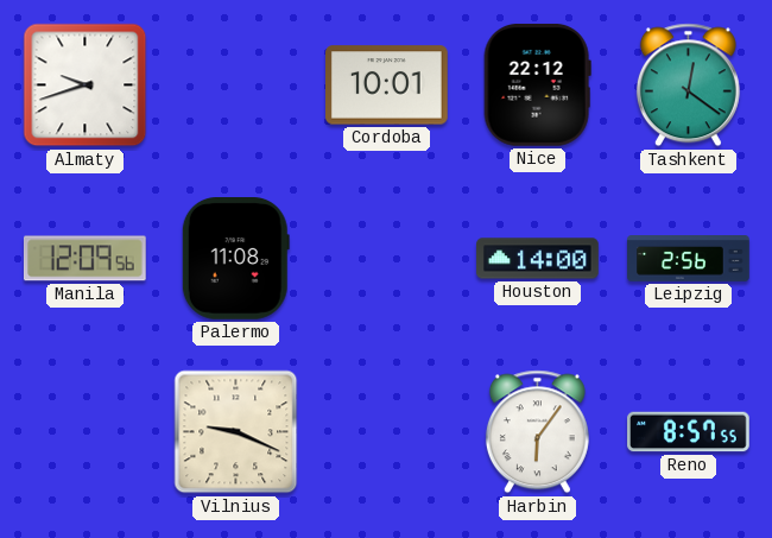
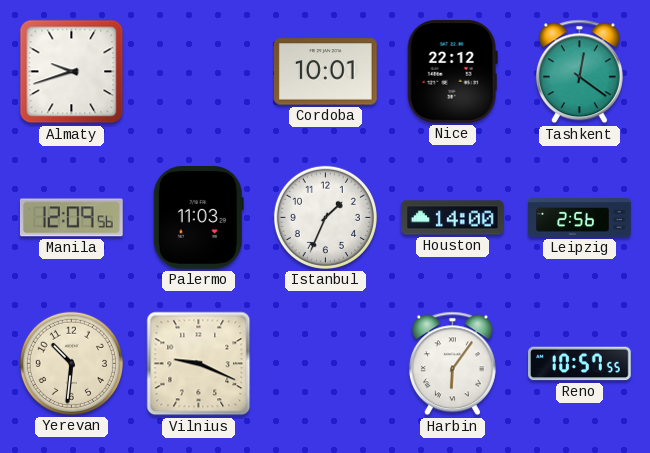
Palermo: 11:08 -> 11:03 (198, 218)
Istanbul: none -> 1:34 (325, 217)
Yerevan: none -> 10:31 (71, 363)
Reno: 8:57 -> 10:57 (580, 364)
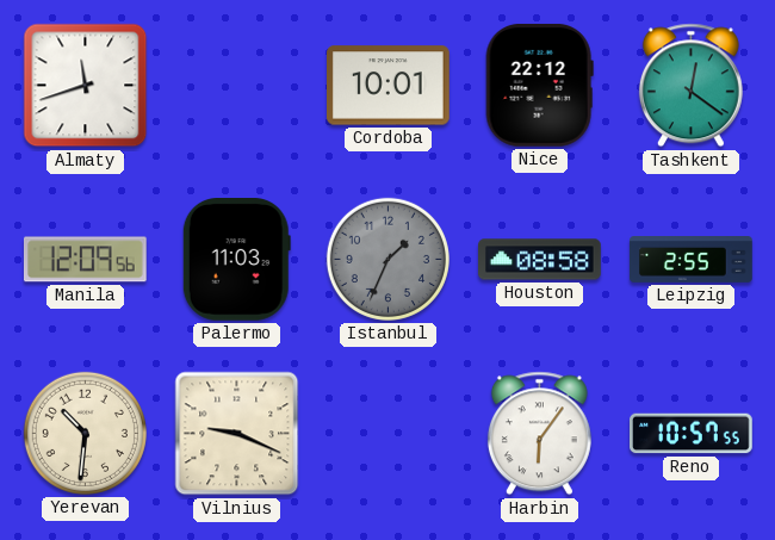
Almaty: 9:42 -> 11:42 (86, 86)
Istanbul dial: white -> grey (387, 259)
Houston: 14:00 -> 08:58 (540, 260)
Leipzig: 2:56 -> 2:55 (692, 260)
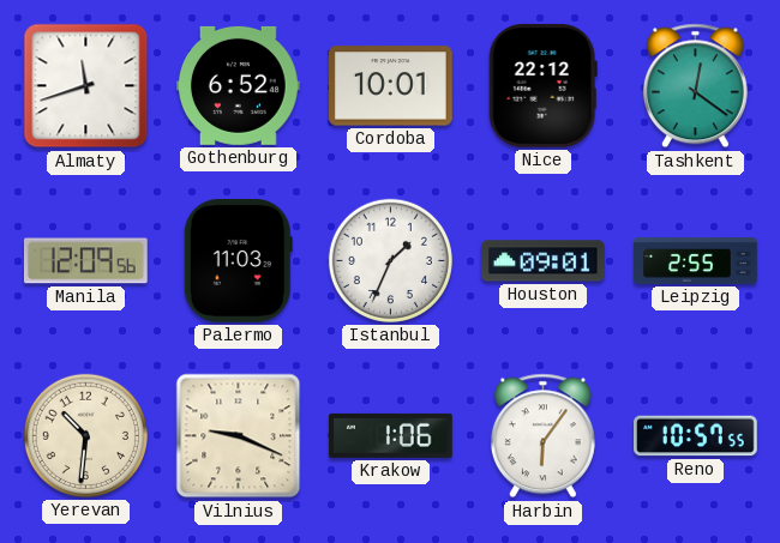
Gothenburg: none -> 6:52 (239, 85)
Istanbul dial: grey -> white (390, 260)
Houston: 08:58 -> 09:01 (544, 261)
Krakow: none -> 1:06 (391, 435)
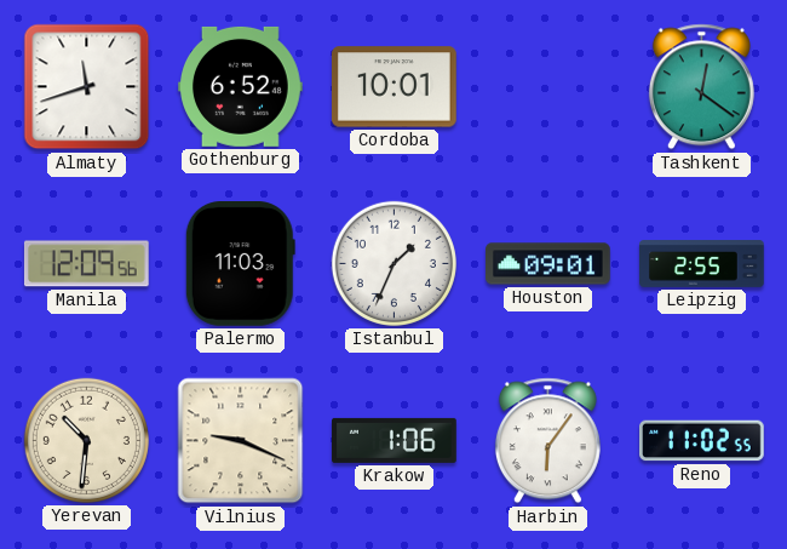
Nice: 22:12 -> none (542, 85)
Reno: 10:57 -> 11:02 (702, 441)
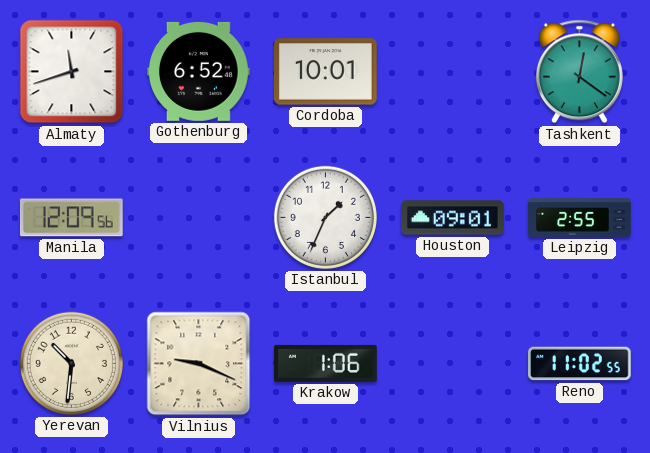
Palermo: 11:03 -> none (240, 264)
Harbin: 6:06 -> none (547, 441)
